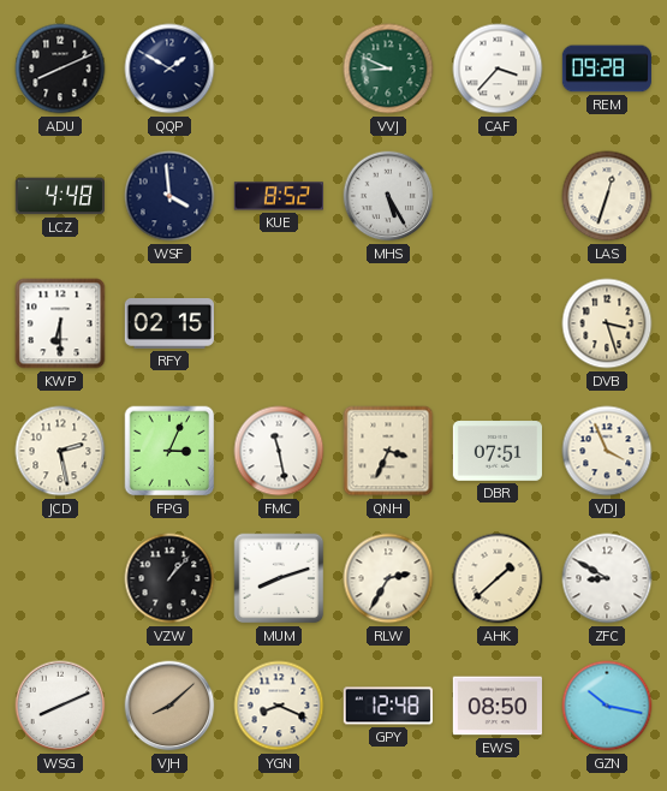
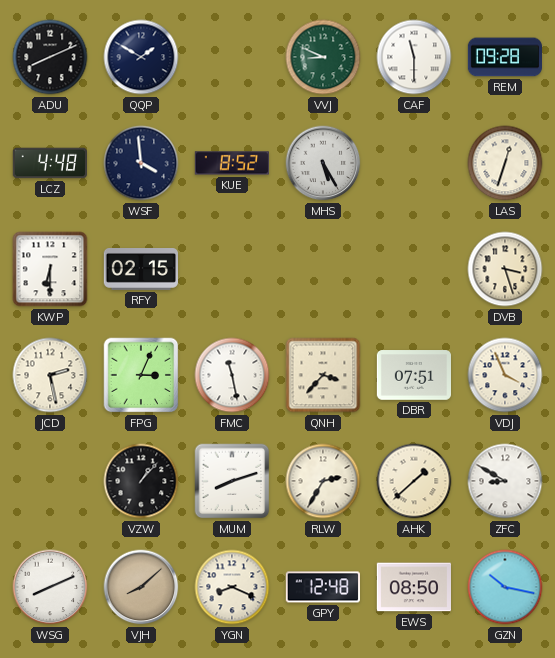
CAF: 3:37 -> 11:30 (414, 57)
QNH: 3:34 -> 3:37 (323, 375)
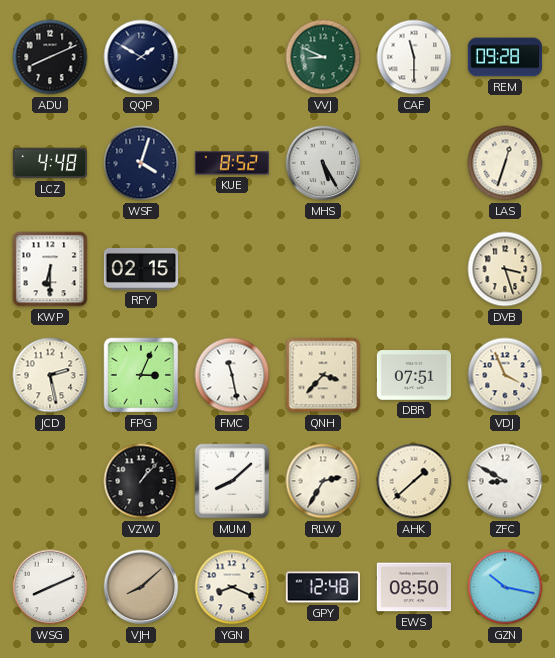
WSF: 3:59 -> 4:03 (141, 163)
MUM: 8:12 -> 8:08 (232, 481)
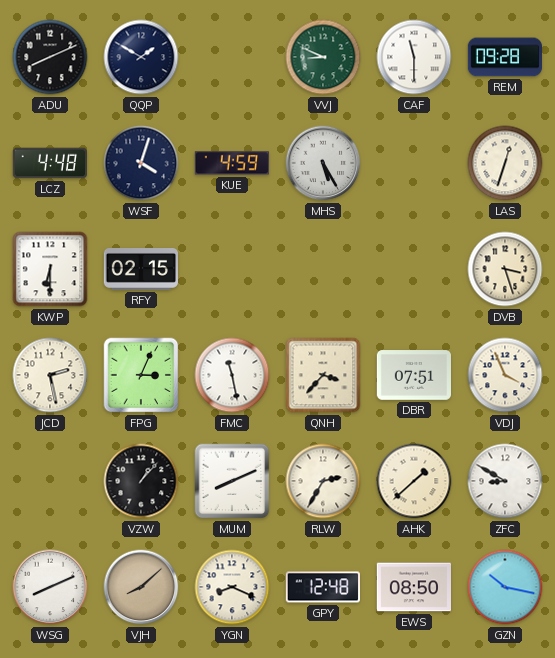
KUE: 8:52 -> 4:59 (232, 163)
MUM: 8:08 -> 8:11 (232, 481)
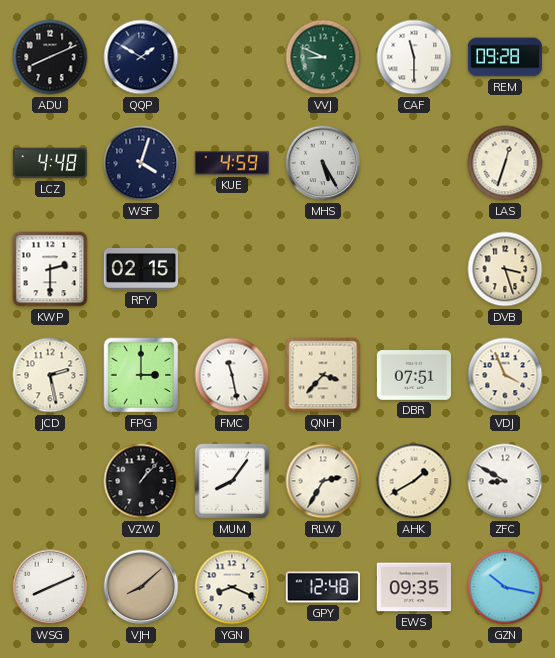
KWP: 6:30 -> 2:30 (50, 269)
FPG: 3:04 -> 3:00 (141, 375)
MUM: 8:11 -> 8:06 (232, 481)
AHK: 1:38 -> 1:40 (414, 481)
EWS: 08:50 -> 09:35 (413, 587)
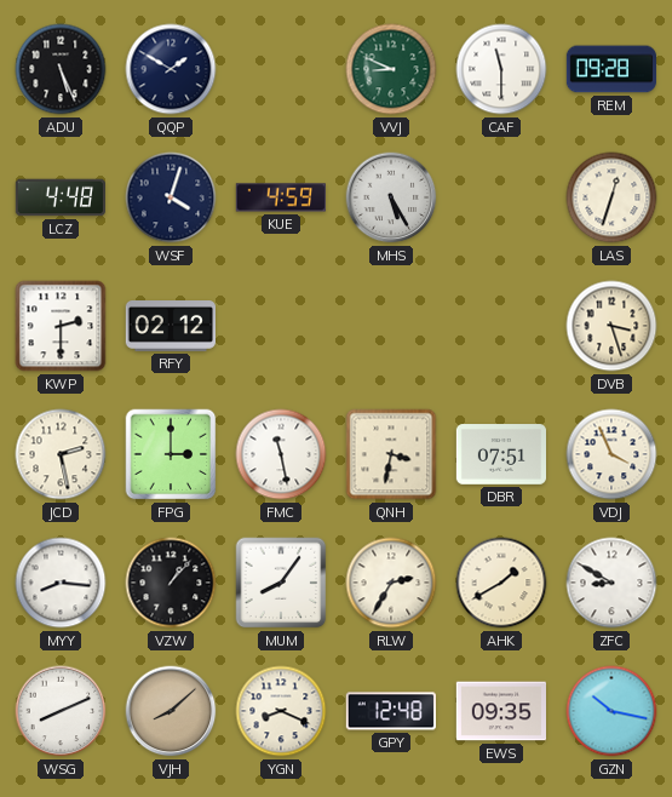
ADU: 8:11 -> 5:26 (61, 69)
RFY: 02:15 -> 02:12 (170, 327)
QNH: 3:37 -> 3:32 (391, 454)
MYY: none -> 8:16 (61, 583)
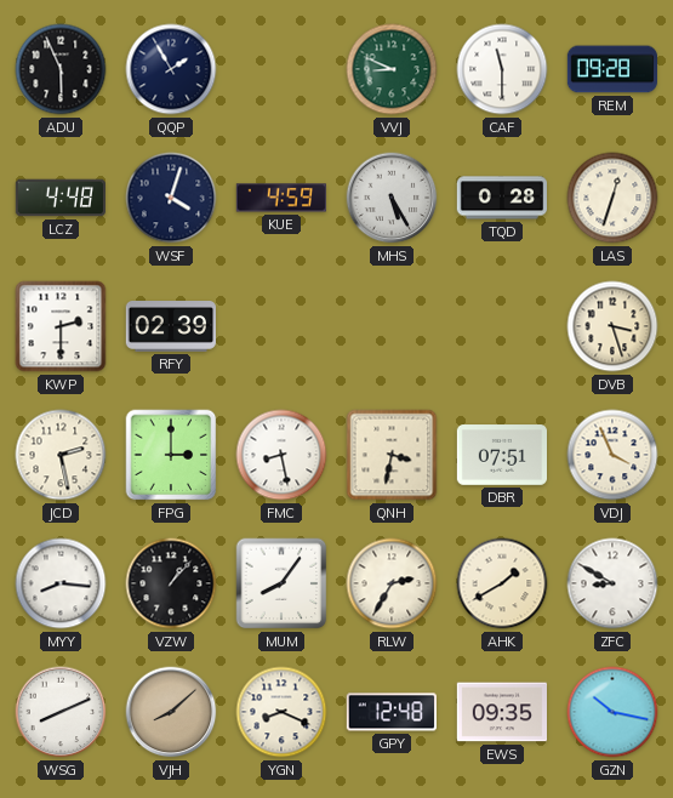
ADU: 5:26 -> 5:56 (61, 69)
QQP: 1:50 -> 1:55 (171, 69)
TQD: none -> 0:28 (501, 198)
RFY: 02:12 -> 02:39 (170, 327)
FMC: 11:28 -> 8:28 (281, 455)
